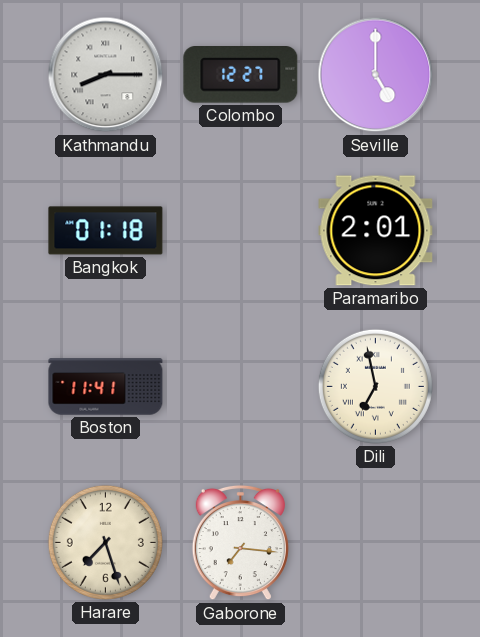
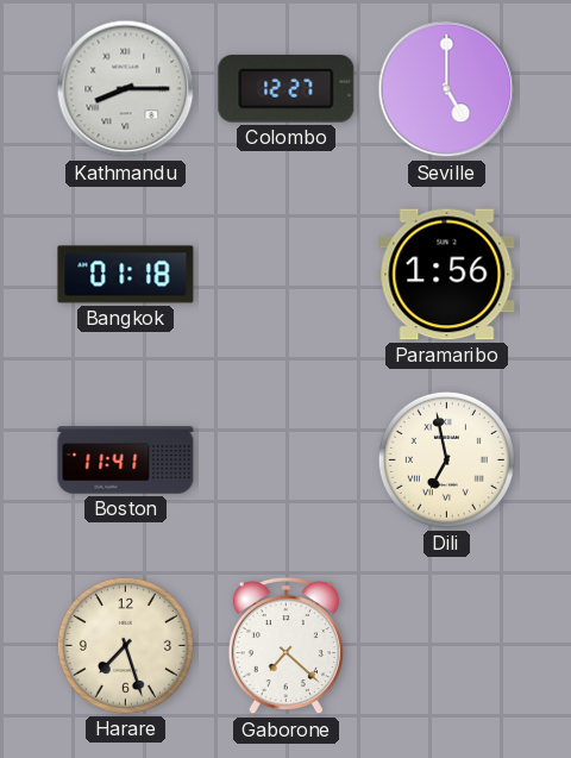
Paramaribo: 2:01 -> 1:56 (447, 275)
Gaborone: 7:16 -> 7:22 (285, 646)
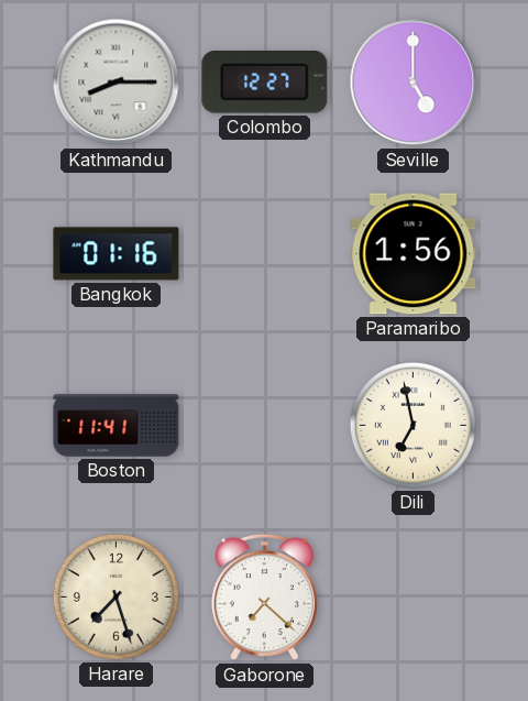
Bangkok: 01:18 -> 01:16 (117, 254)
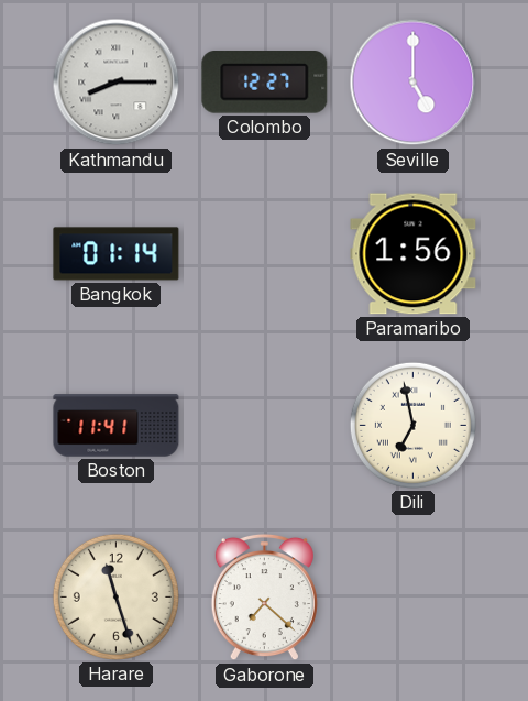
Bangkok: 01:16 -> 01:14 (117, 254)
Harare: 7:27 -> 11:27 (116, 596)
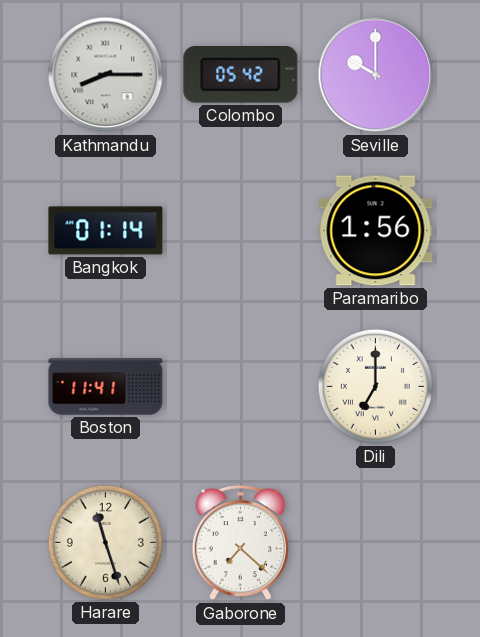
Colombo: 12:27 -> 05:42 (241, 75)
Seville: 5:00 -> 10:00 (376, 75)
Dili: 6:58 -> 7:00 (375, 386)
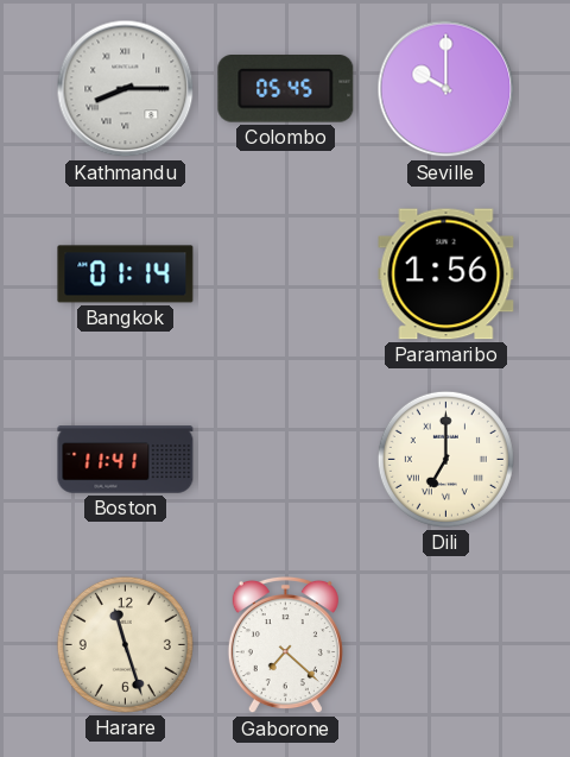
Colombo: 05:42 -> 05:45 (286, 89)
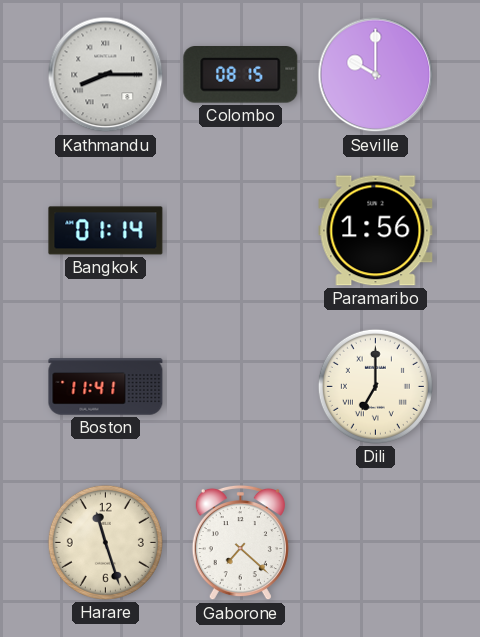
Colombo: 05:45 -> 08:15 (241, 75)
